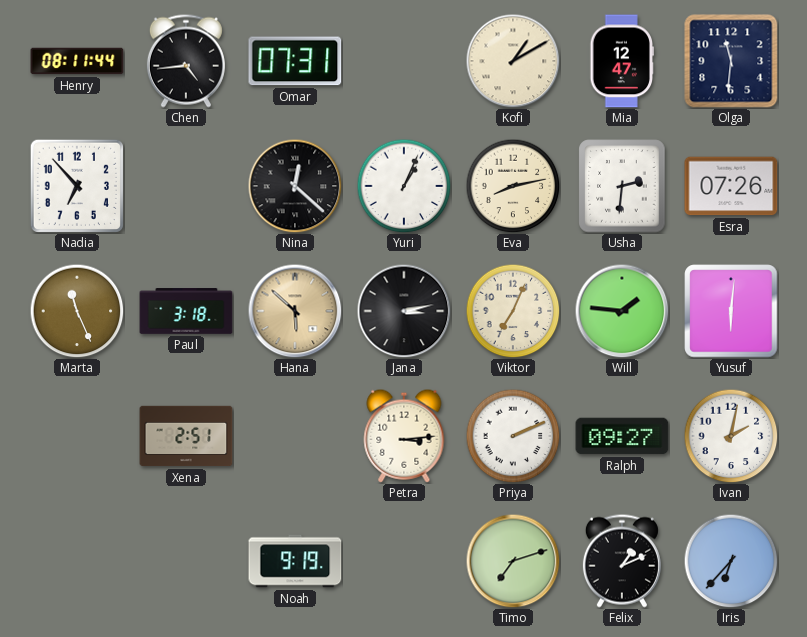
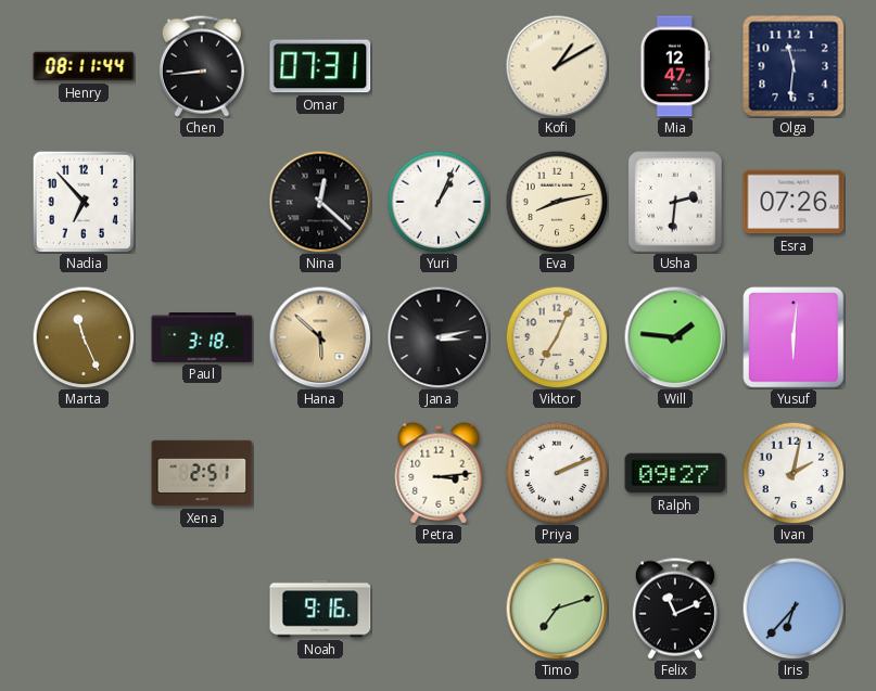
Chen: 4:44 -> 8:44 (202, 66)
Noah: 9:19 -> 9:16 (320, 609)
Felix: 1:11 -> 11:11 (675, 609)
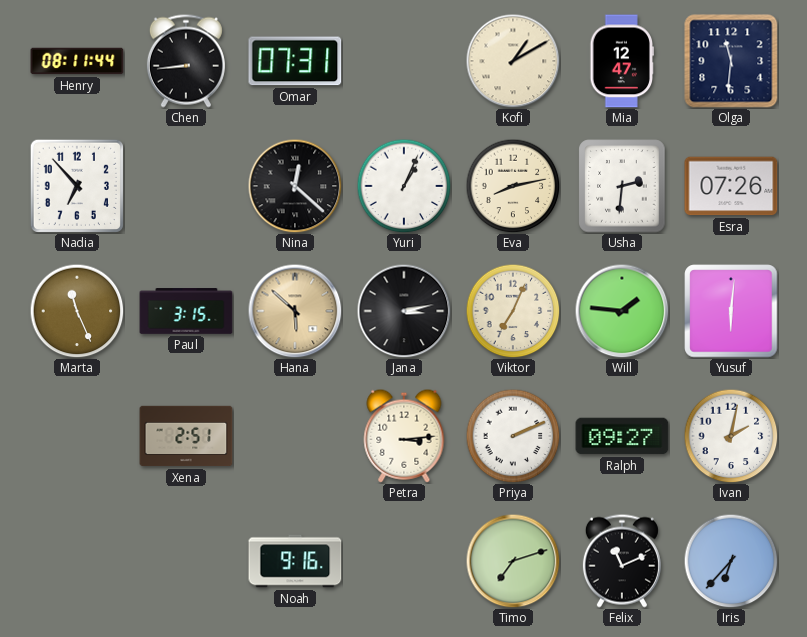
Paul: 3:18 -> 3:15 (186, 311)
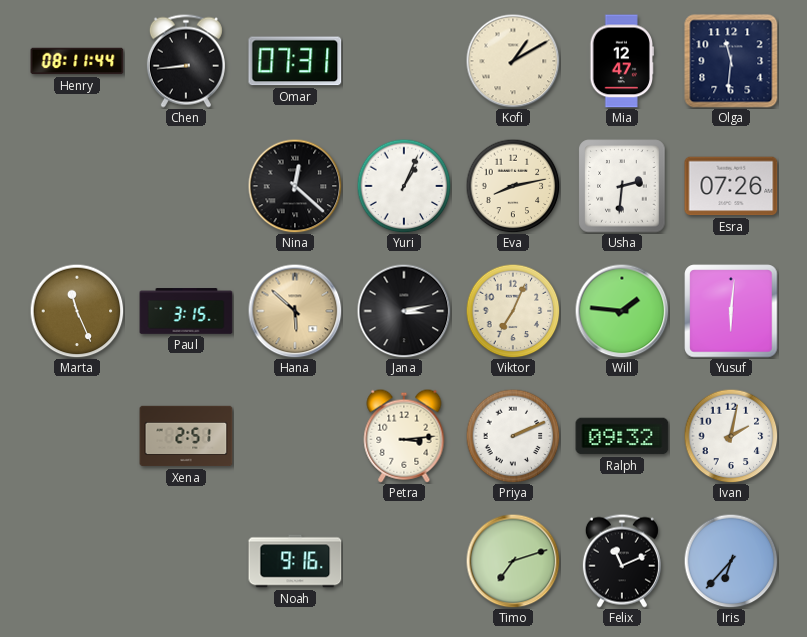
Nadia: 6:53 -> none (77, 186)
Ralph: 09:27 -> 09:32 (622, 436)
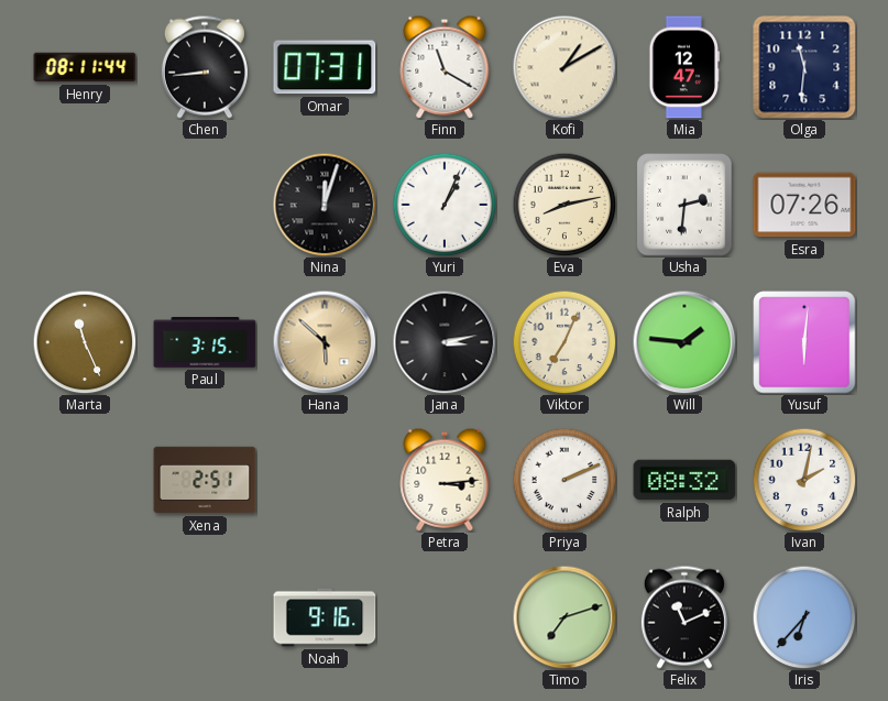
Finn: none -> 11:20 (445, 67)
Nina: 12:22 -> 12:03 (325, 205)
Ralph: 09:32 -> 08:32 (684, 480)
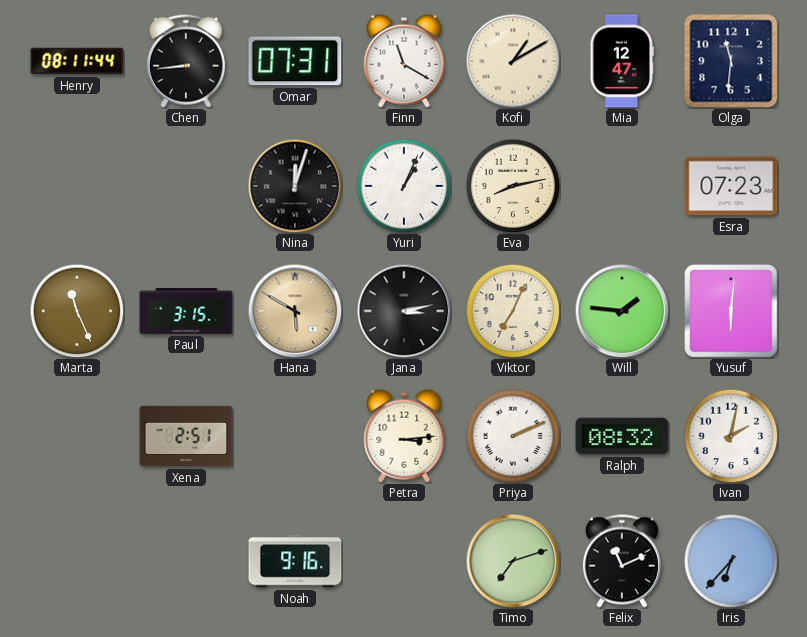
Usha: 2:31 -> none (684, 205)
Esra: 07:26 -> 07:23 (731, 186)
Hana: 5:52 -> 5:50 (295, 311)
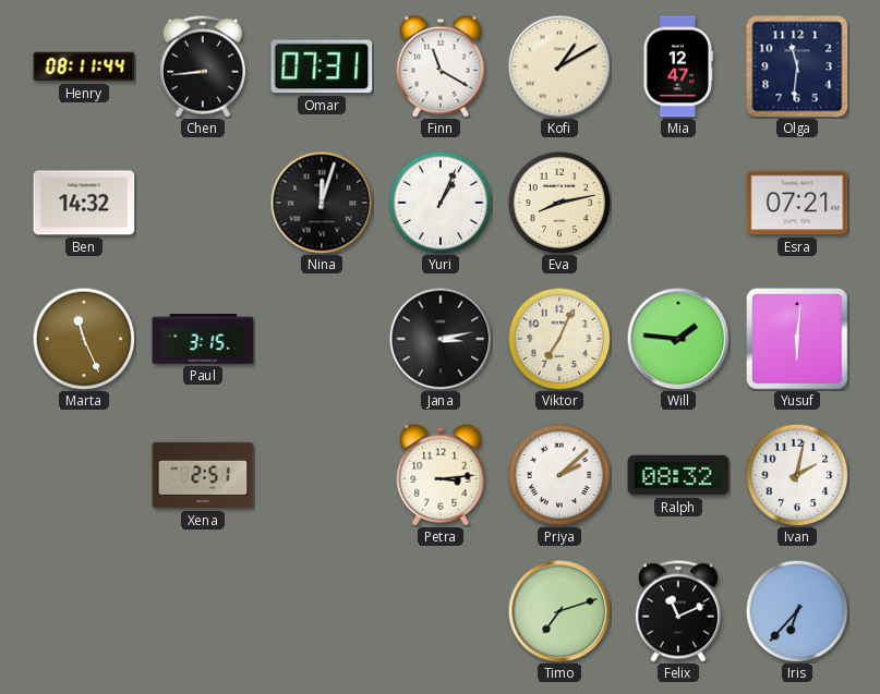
Ben: none -> 14:32 (84, 203)
Esra: 07:23 -> 07:21 (797, 203)
Hana: 5:50 -> none (295, 311)
Priya: 2:11 -> 2:08 (559, 475)
Noah: 9:16 -> none (295, 561)
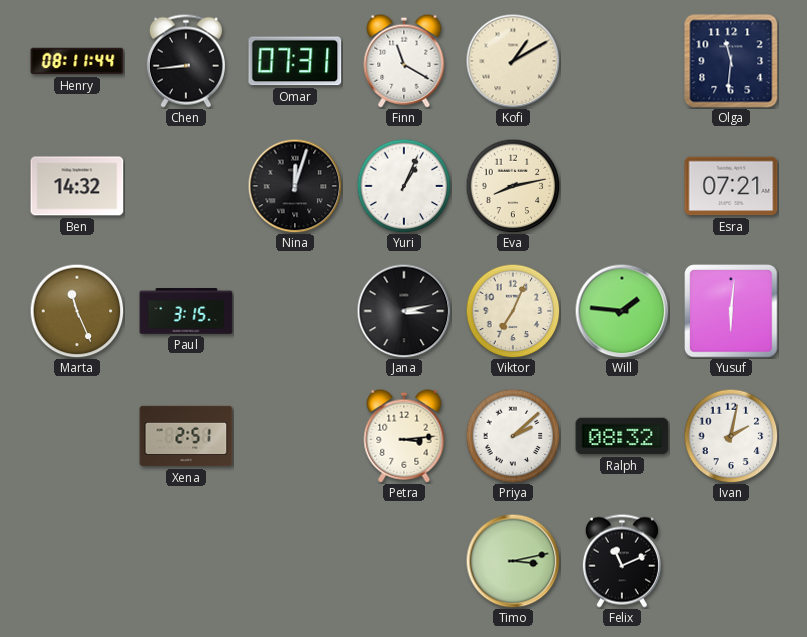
Mia: 12:47 -> none (677, 66)
Timo: 7:12 -> 3:13 (513, 561)
Iris: 6:37 -> none (797, 611)
